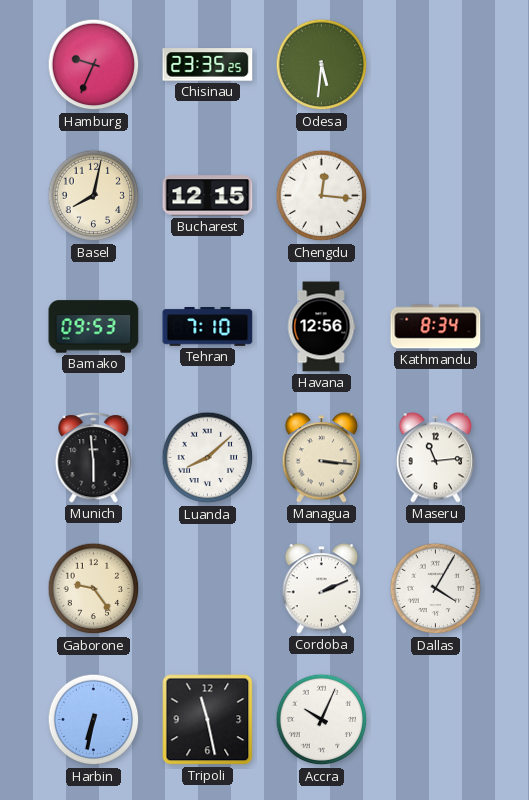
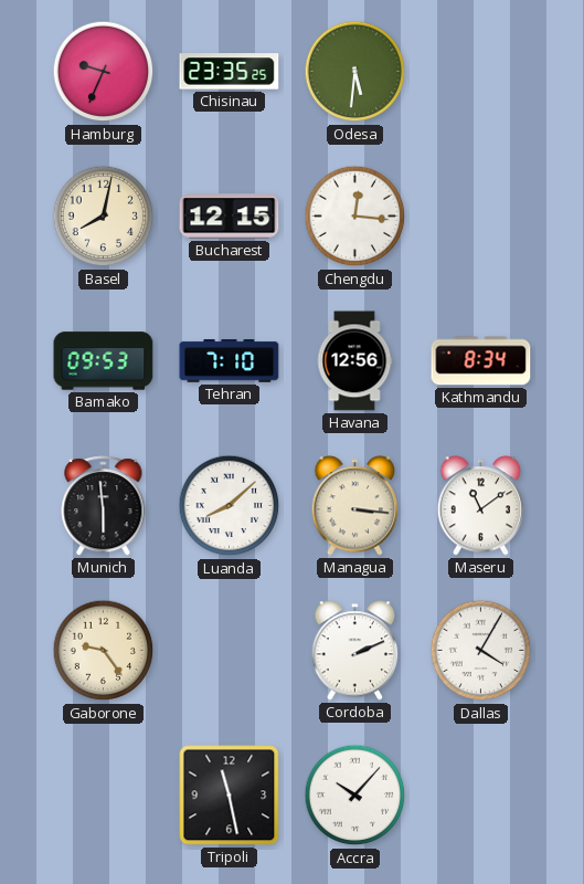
Maseru: 11:14 -> 11:09 (481, 506)
Harbin: 6:32 -> none (94, 720)
Accra: 10:04 -> 10:07 (355, 796)
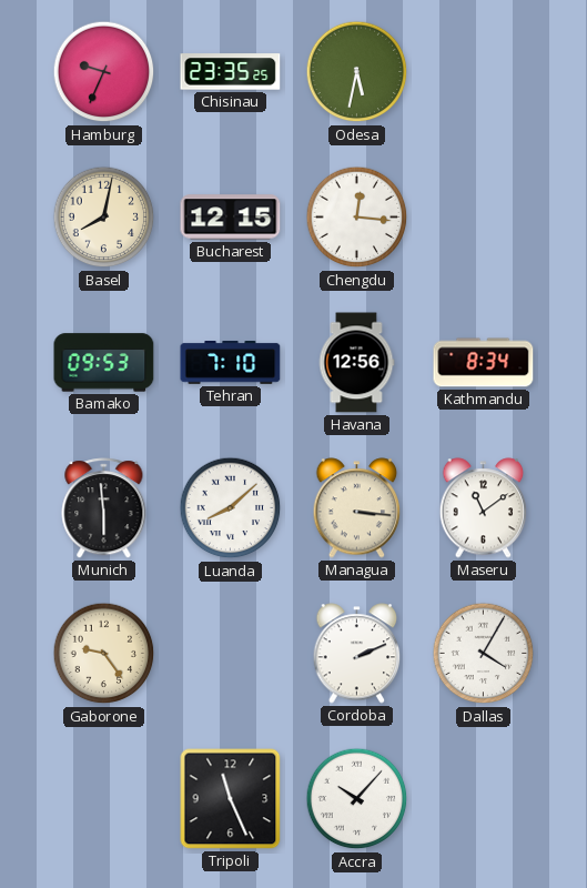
Odesa: 5:31 -> 5:32 (357, 72)
Tripoli: 11:28 -> 11:26 (231, 799)
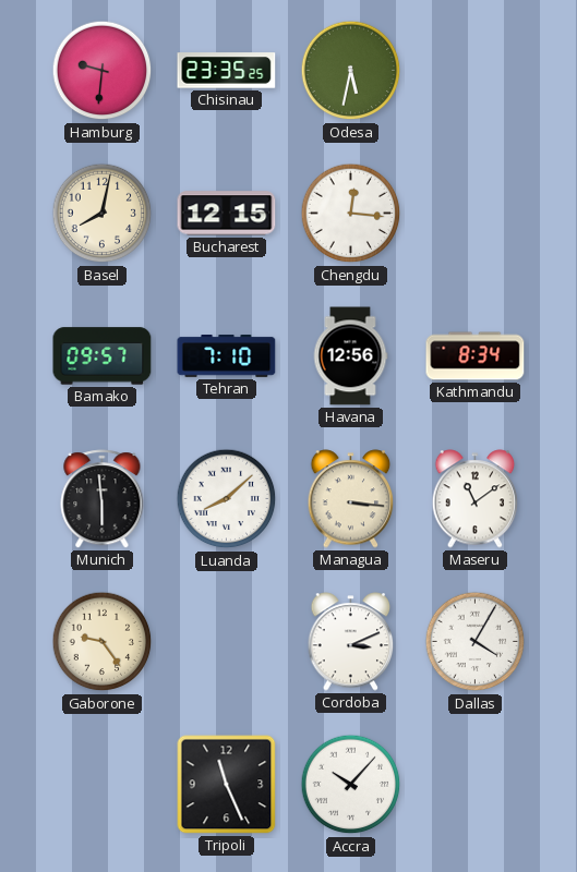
Hamburg: 9:34 -> 9:31 (103, 71)
Bamako: 09:53 -> 09:57 (103, 356)
Cordoba: 2:11 -> 3:11 (351, 642)
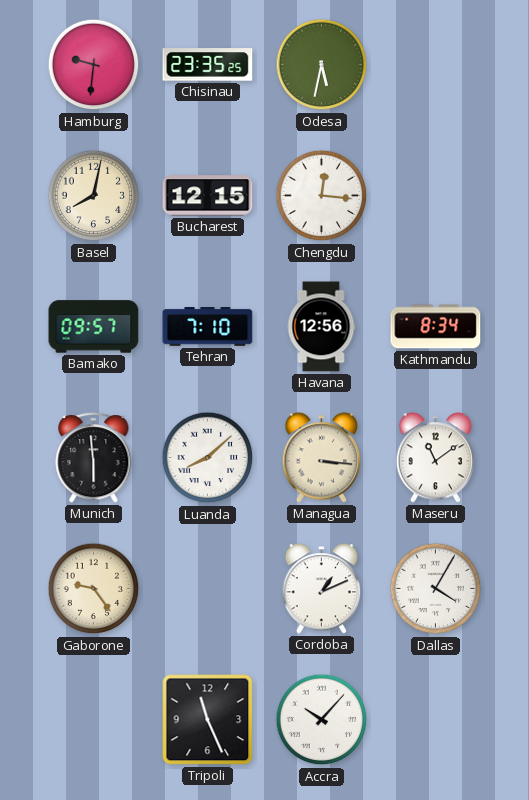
Cordoba: 3:11 -> 1:11 (322, 589)
